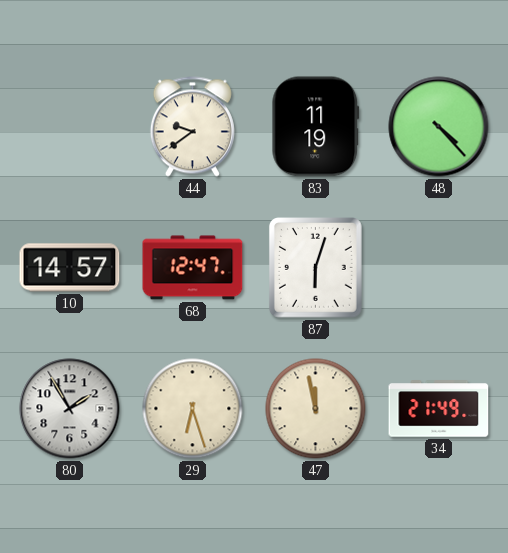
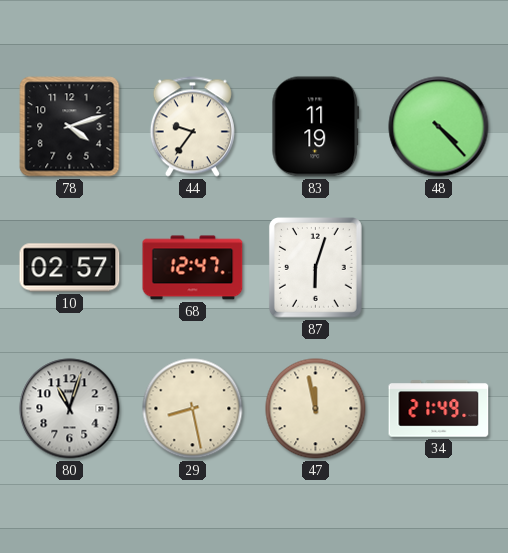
78: none -> 4:12 (70, 127)
44: 9:39 -> 9:36 (192, 127)
10: 14:57 -> 02:57 (70, 268)
80: 1:55 -> 11:03 (70, 409)
29: 6:27 -> 8:28 (193, 409)
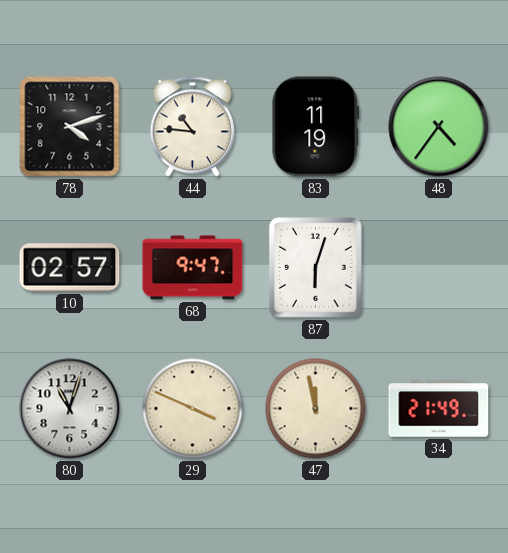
44: 9:36 -> 10:46 (192, 127)
48: 4:23 -> 4:36 (439, 127)
68: 12:47 -> 9:47 (193, 268)
29: 8:28 -> 3:49 (193, 409)
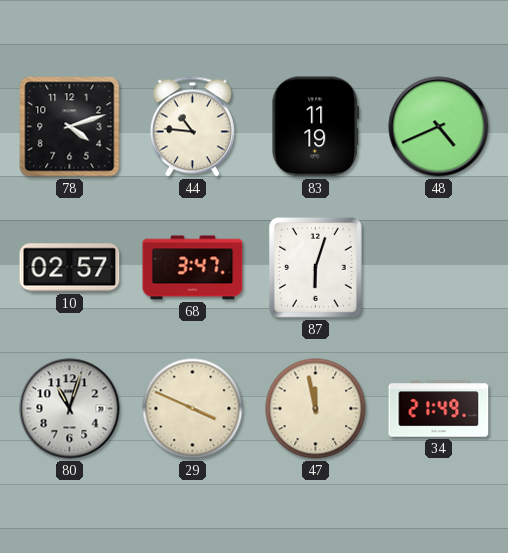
48: 4:36 -> 4:41 (439, 127)
68: 9:47 -> 3:47 (193, 268)
